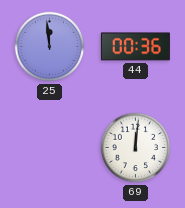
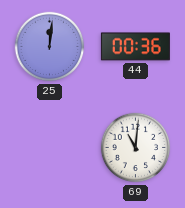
25: 11:59 -> 12:01 (50, 47)
69: 12:01 -> 11:01 (136, 148)
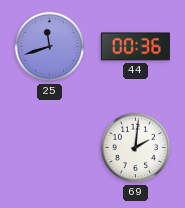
25: 12:01 -> 11:42 (50, 47)
69: 11:01 -> 2:01 (136, 148)
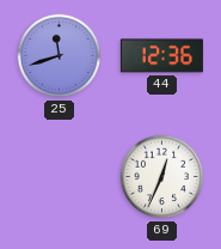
44: 00:36 -> 12:36 (161, 56)
69: 2:01 -> 12:34 (162, 177)
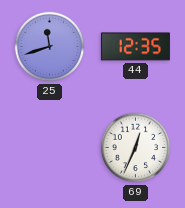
44: 12:36 -> 12:35 (135, 47)
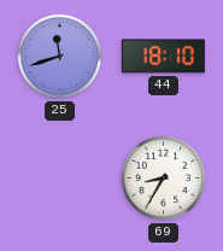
44: 12:35 -> 18:10 (163, 57)
69: 12:34 -> 8:35 (164, 179)
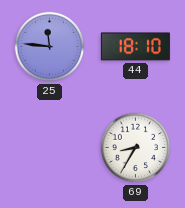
25: 11:42 -> 11:46 (50, 47)
